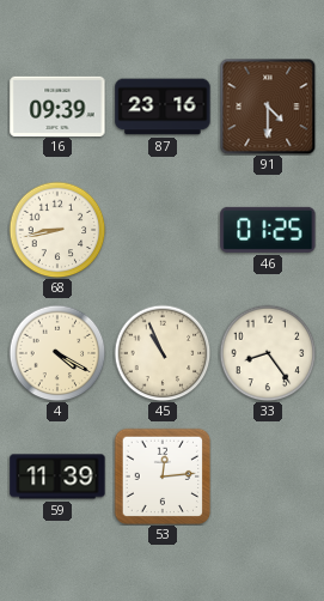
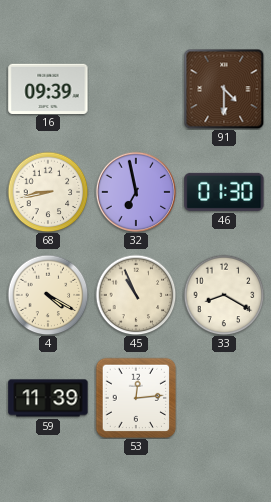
87: 23:16 -> none (163, 107)
32: none -> 6:58 (135, 191)
46: 01:25 -> 01:30 (224, 192)
33: 8:24 -> 8:20 (224, 295)
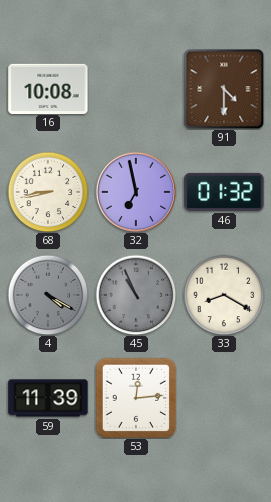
16: 09:39 -> 10:08 (48, 88)
46: 01:30 -> 01:32 (224, 192)
4 dial: cream -> grey (48, 295)
45 dial: cream -> grey (136, 295)
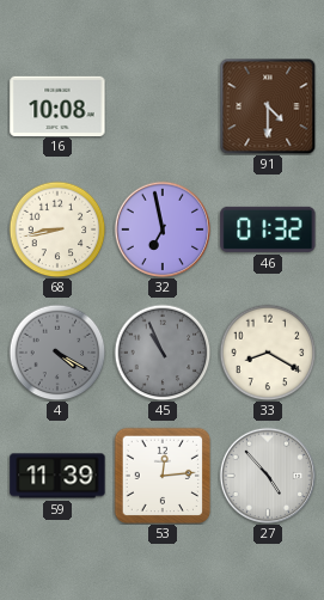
27: none -> 4:53 (267, 475)
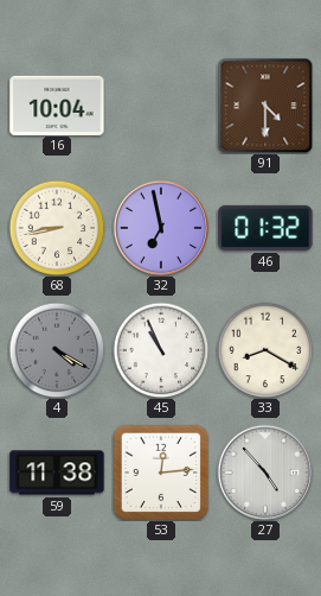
16: 10:08 -> 10:04 (57, 104)
45 dial: grey -> white (161, 350)
59: 11:39 -> 11:38 (57, 473)
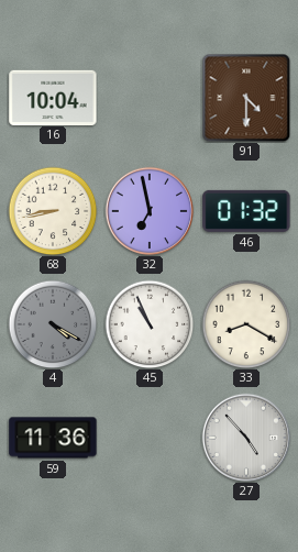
59: 11:38 -> 11:36 (53, 438)
53: 12:14 -> none (161, 473)
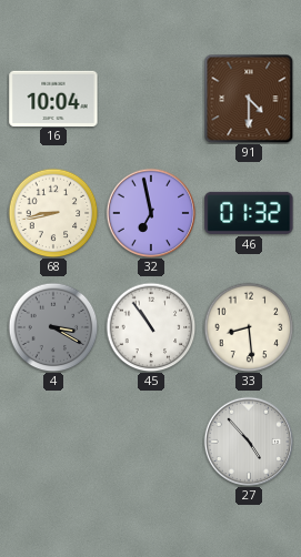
4: 4:20 -> 3:20 (53, 327)
45: 10:56 -> 10:54 (151, 327)
33: 8:20 -> 8:29 (249, 327)
59: 11:36 -> none (53, 438)
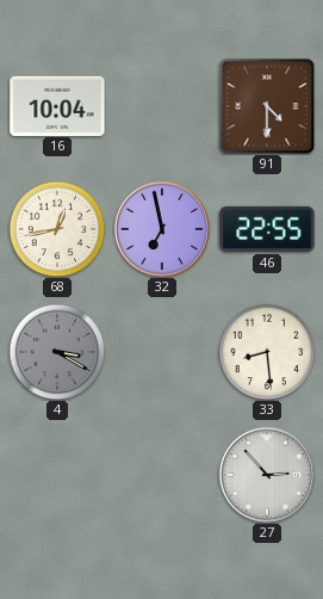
68: 8:43 -> 12:43 (57, 229)
46: 01:32 -> 22:55 (267, 229)
45: 10:54 -> none (151, 327)
27: 4:53 -> 2:53 (266, 474)
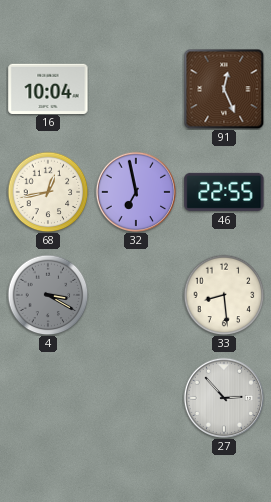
91: 4:30 -> 12:26 (224, 89)
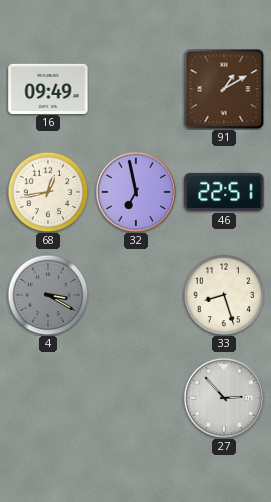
16: 10:04 -> 09:49 (48, 88)
91: 12:26 -> 1:10 (224, 89)
46: 22:55 -> 22:51 (224, 192)
33: 8:29 -> 8:27 (224, 295)
